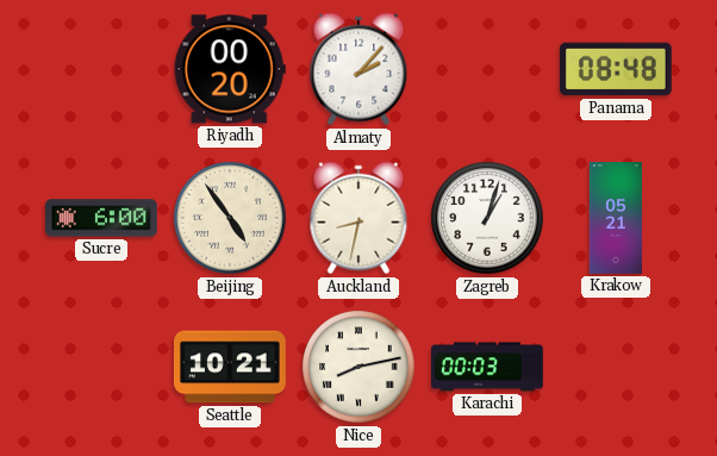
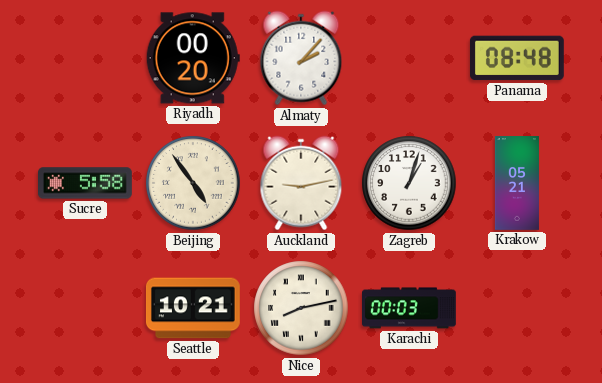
Sucre: 6:00 -> 5:58 (86, 183)
Auckland: 8:32 -> 9:13 (301, 183)
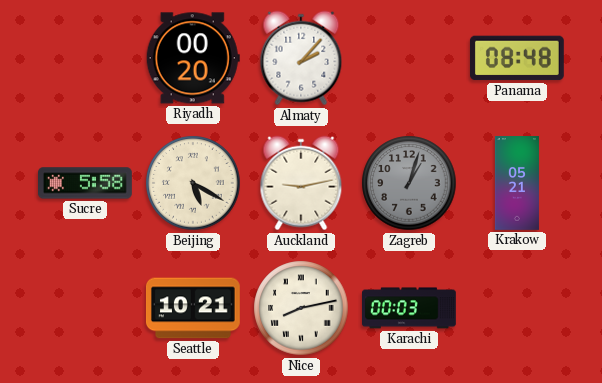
Beijing: 4:54 -> 5:20 (193, 183)
Zagreb dial: white -> grey (409, 183)
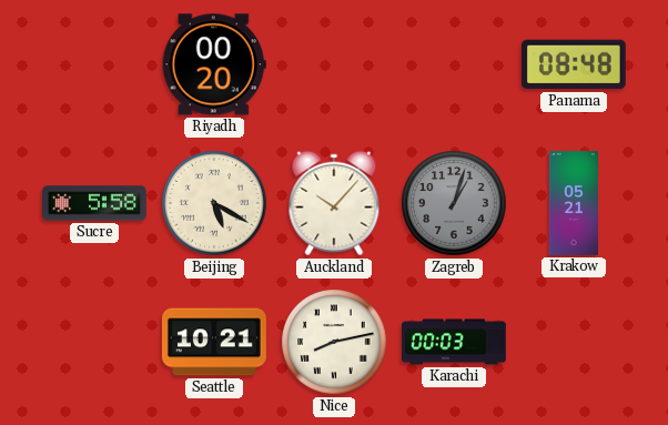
Almaty: 2:07 -> none (301, 58)
Auckland: 9:13 -> 10:07 (334, 203)
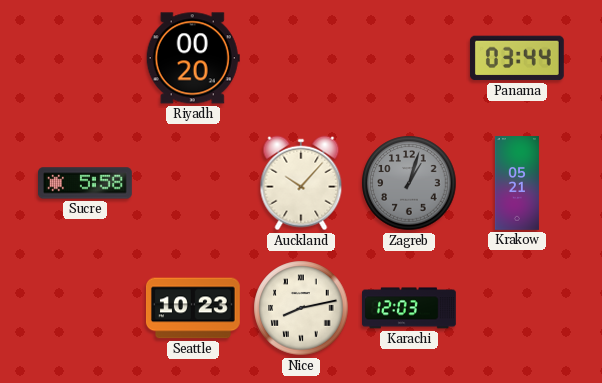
Panama: 08:48 -> 03:44 (517, 58)
Beijing: 5:20 -> none (214, 203)
Seattle: 10:21 -> 10:23 (193, 308)
Karachi: 00:03 -> 12:03 (410, 308)
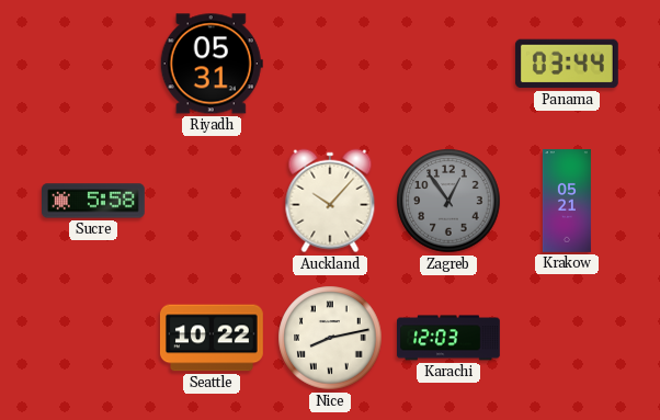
Riyadh: 00:20 -> 05:31 (212, 64)
Zagreb: 1:03 -> 12:54 (448, 201)
Seattle: 10:23 -> 10:22 (212, 338)
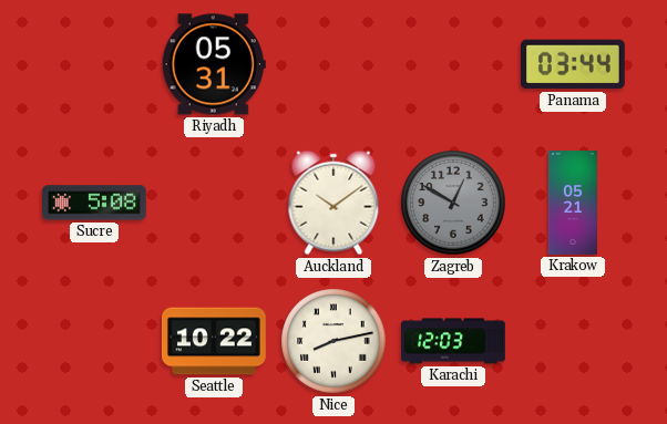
Sucre: 5:58 -> 5:08 (95, 203)
Auckland: 10:07 -> 10:09 (334, 203)
Zagreb: 12:54 -> 12:50 (453, 203)
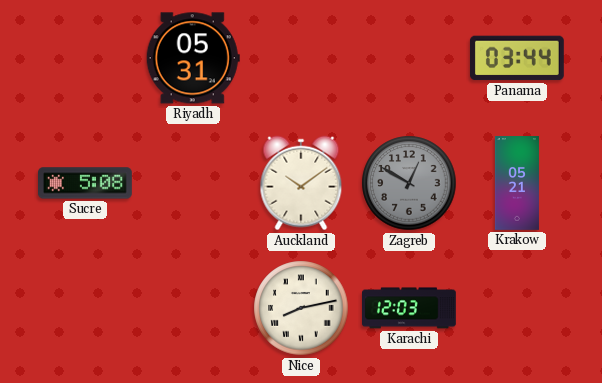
Seattle: 10:22 -> none (214, 341)
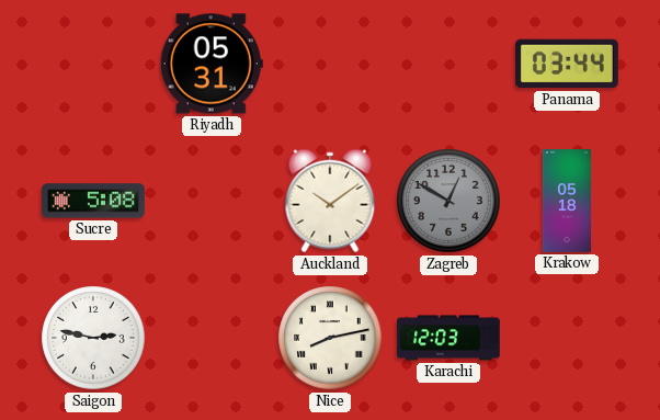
Krakow: 05:21 -> 05:18 (567, 201)
Saigon: none -> 2:47 (93, 338)
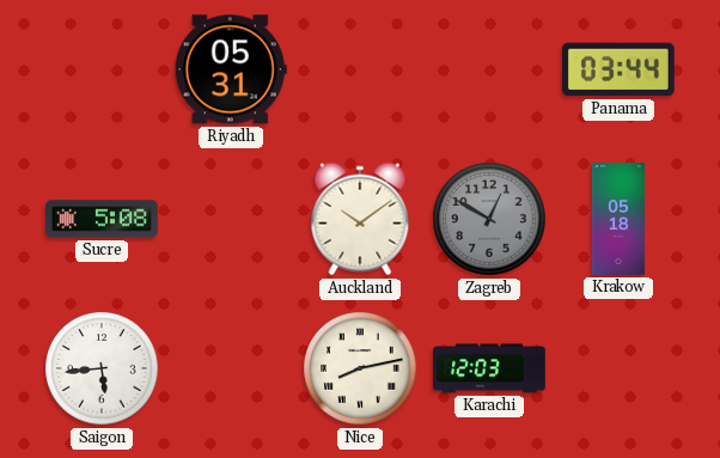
Saigon: 2:47 -> 5:44 (102, 368)
